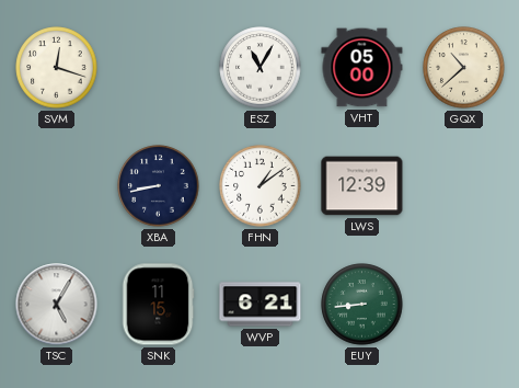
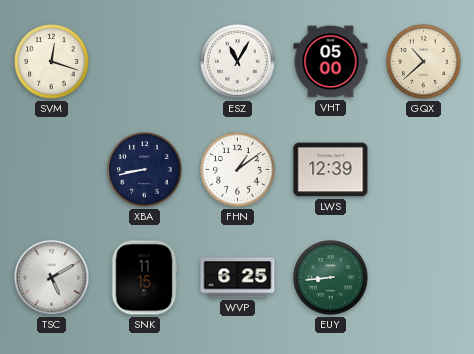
TSC: 5:05 -> 5:10 (52, 278)
WVP: 6:21 -> 6:25 (238, 278)
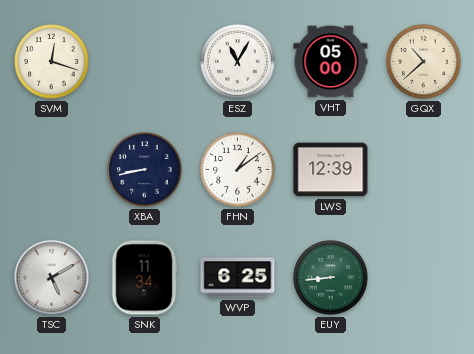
SNK: 11:15 -> 11:34 (144, 278)
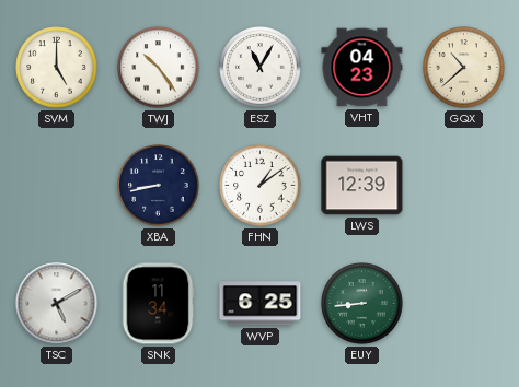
SVM: 12:18 -> 5:00 (57, 68)
TWJ: none -> 10:24 (159, 68)
VHT: 05:00 -> 04:23 (362, 68)
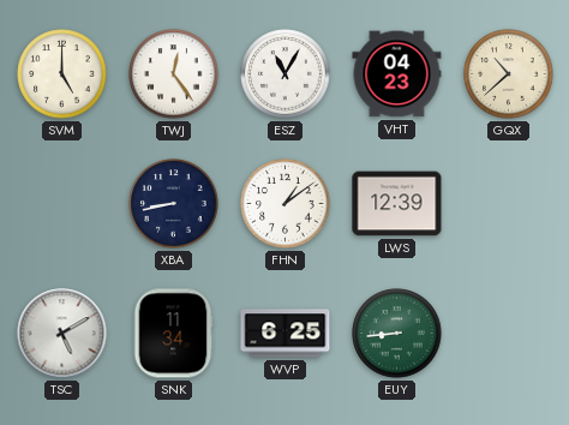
TWJ: 10:24 -> 12:24 (174, 74)
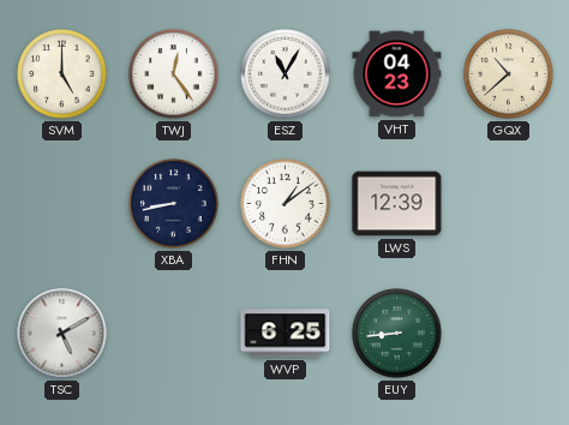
SNK: 11:34 -> none (173, 334)
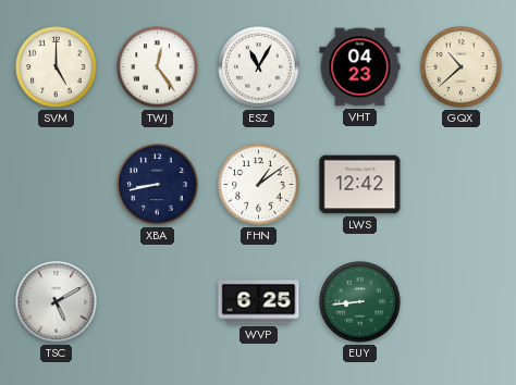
LWS: 12:39 -> 12:42 (360, 185)
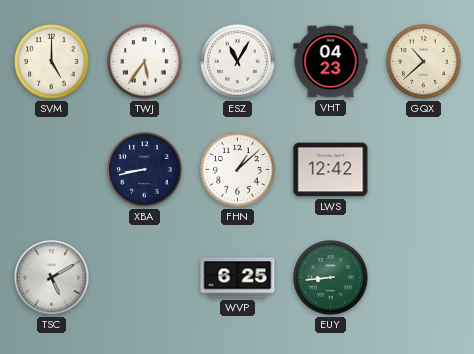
TWJ: 12:24 -> 5:36 (145, 62)
FHN: 1:09 -> 1:08 (238, 170)
